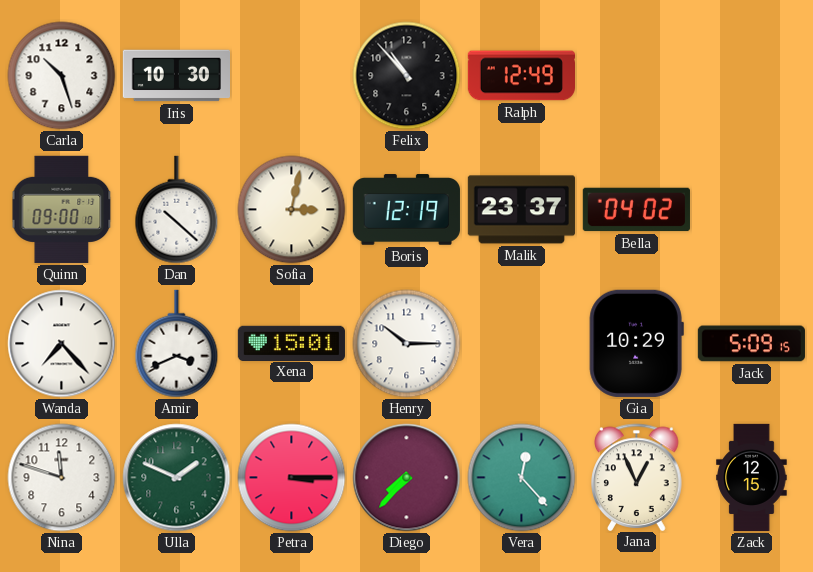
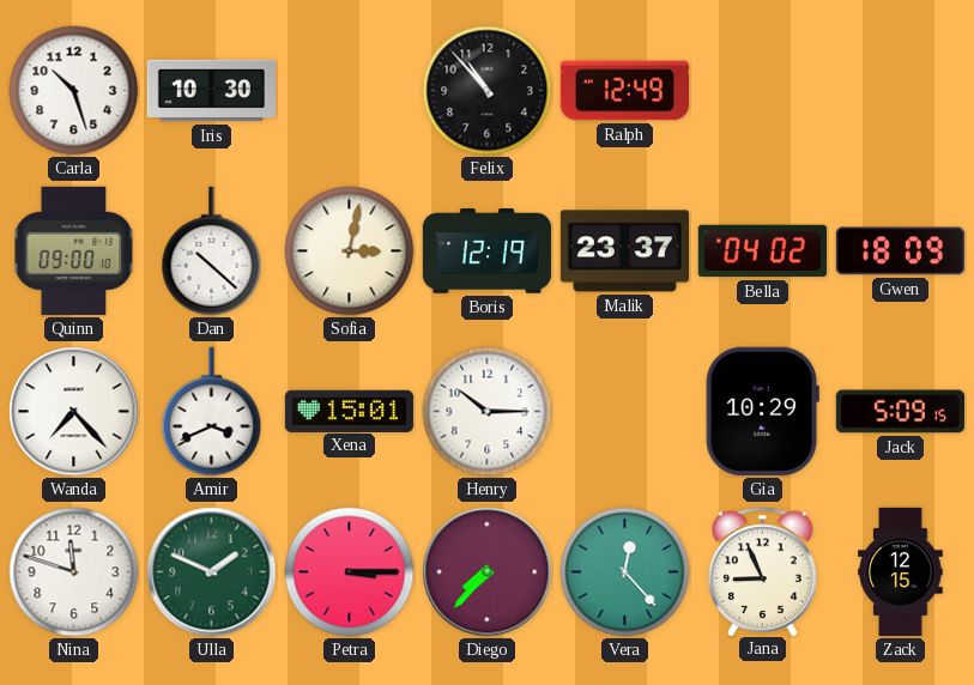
Gwen: none -> 18:09 (900, 251)
Jana: 12:56 -> 8:56 (763, 571)
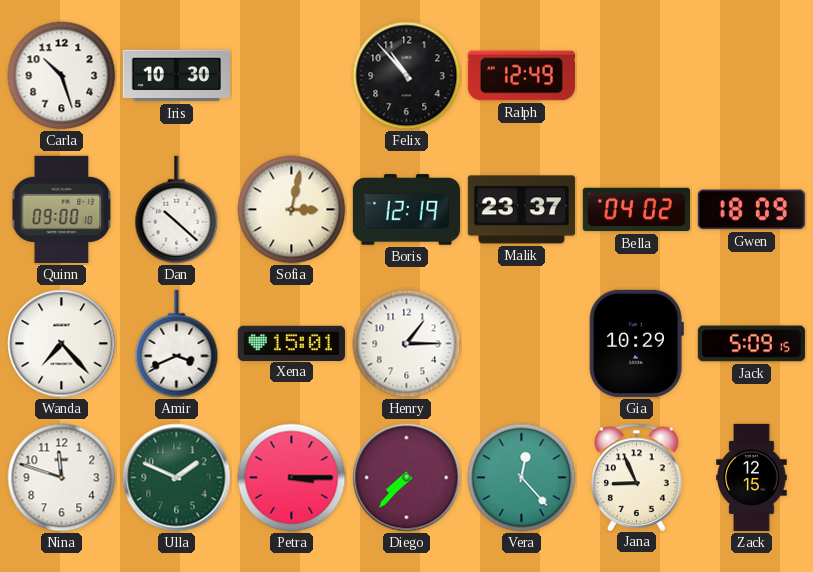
Henry: 10:15 -> 1:15 (407, 344)
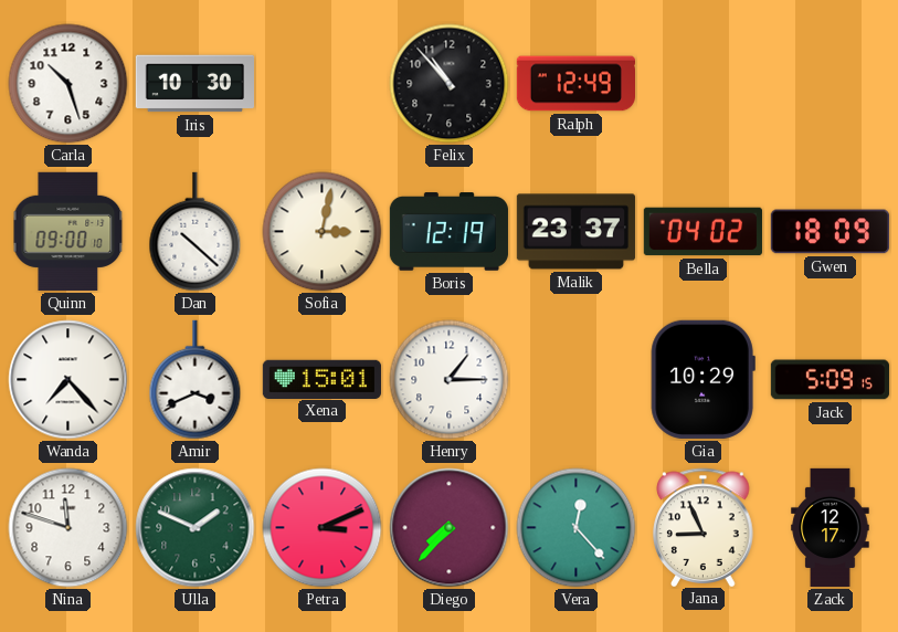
Petra: 3:15 -> 3:11 (323, 528)
Zack: 12:15 -> 12:17 (831, 528)
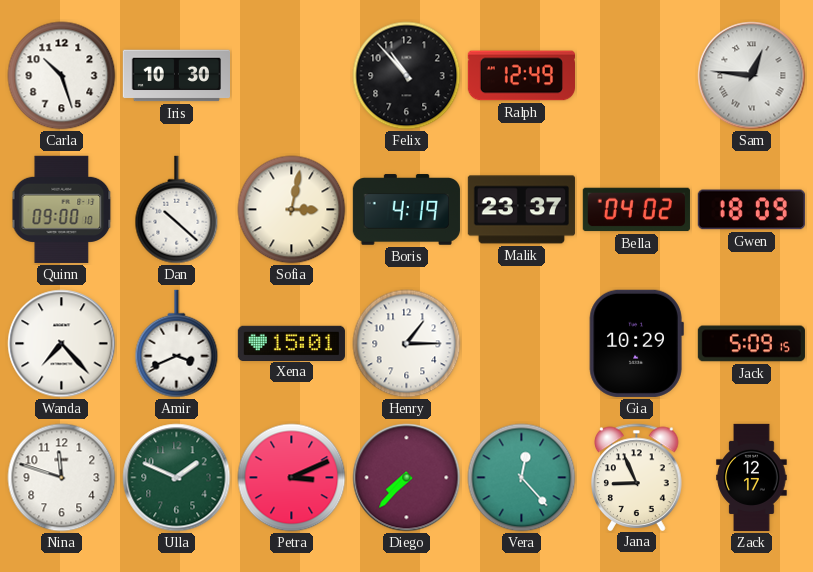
Sam: none -> 12:46 (752, 76)
Boris: 12:19 -> 4:19 (406, 210)
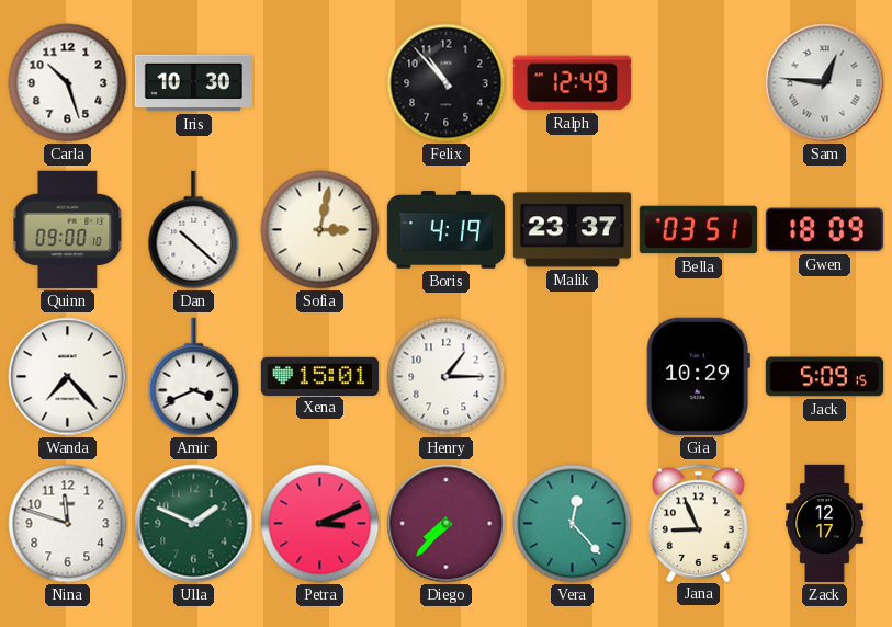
Bella: 04:02 -> 03:51 (698, 230)
